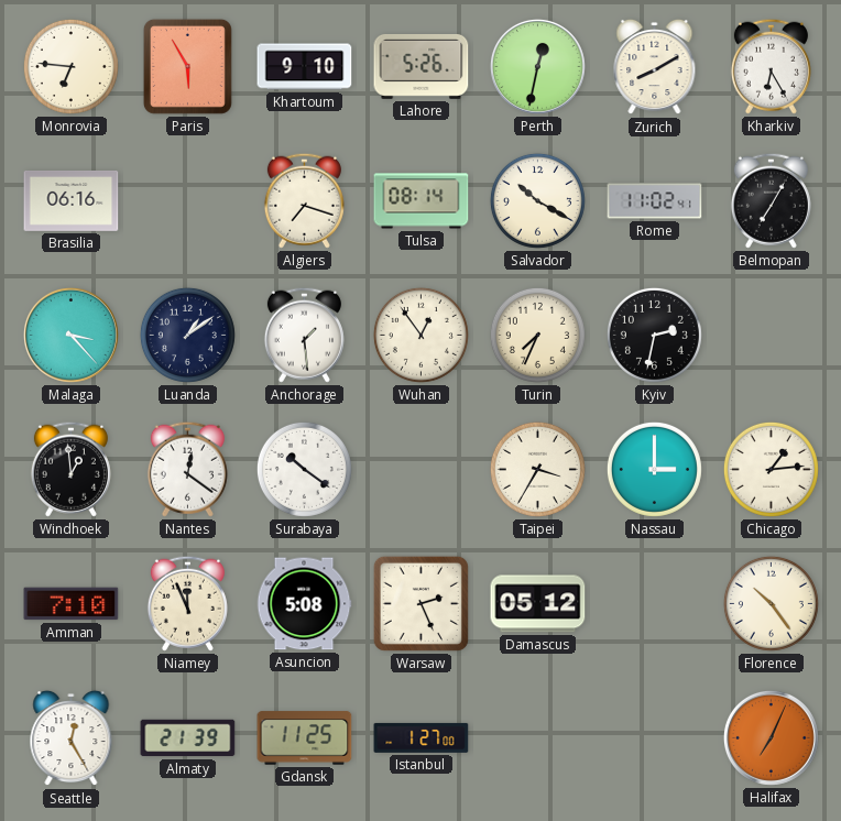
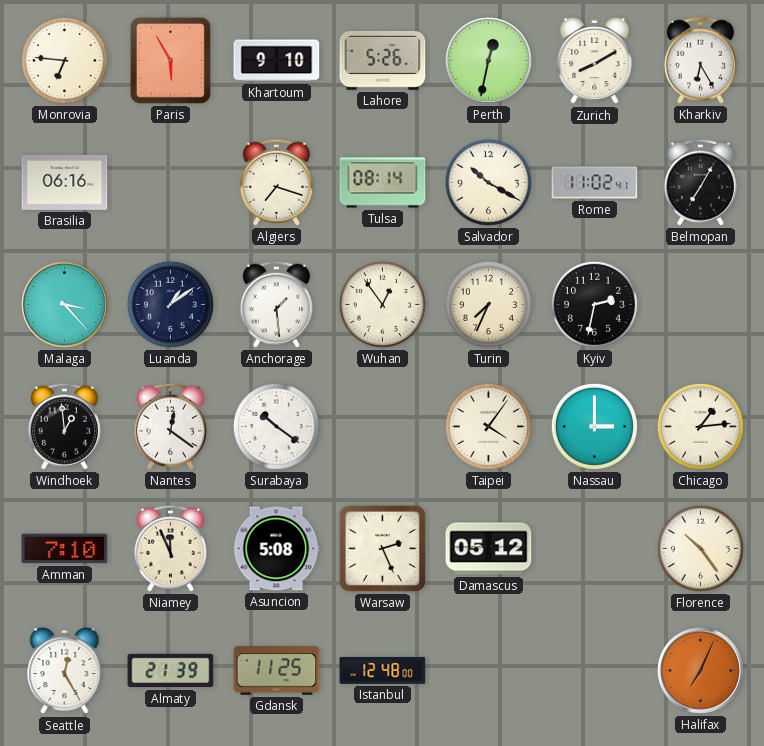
Taipei: 3:35 -> 4:06 (488, 426)
Istanbul: 1:27 -> 12:48 (383, 670)
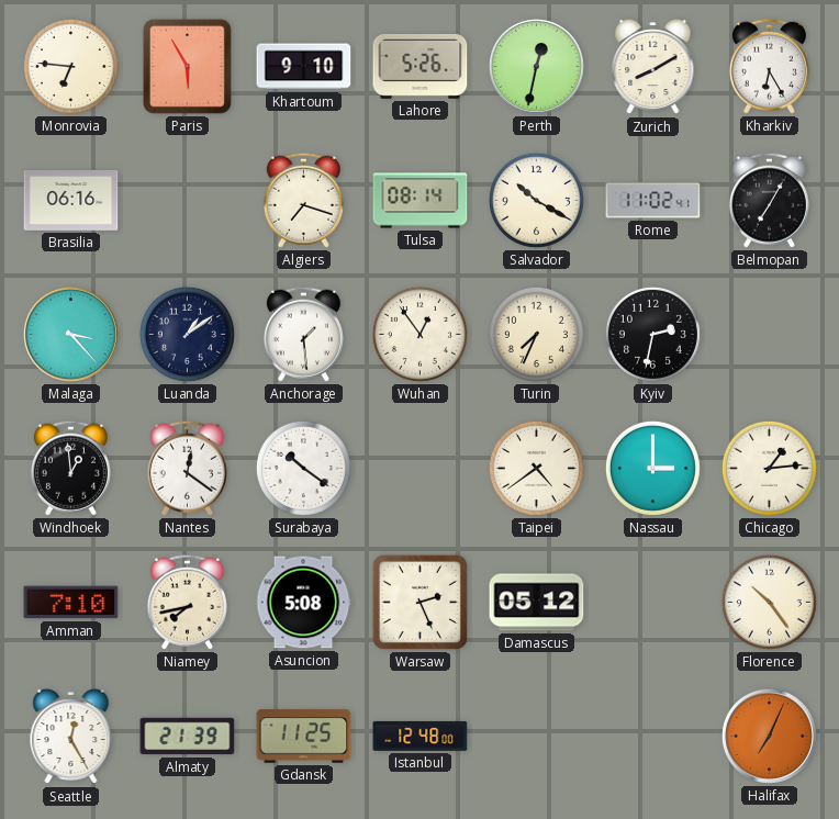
Taipei: 4:06 -> 4:39 (536, 468)
Niamey: 11:56 -> 7:43 (187, 602)
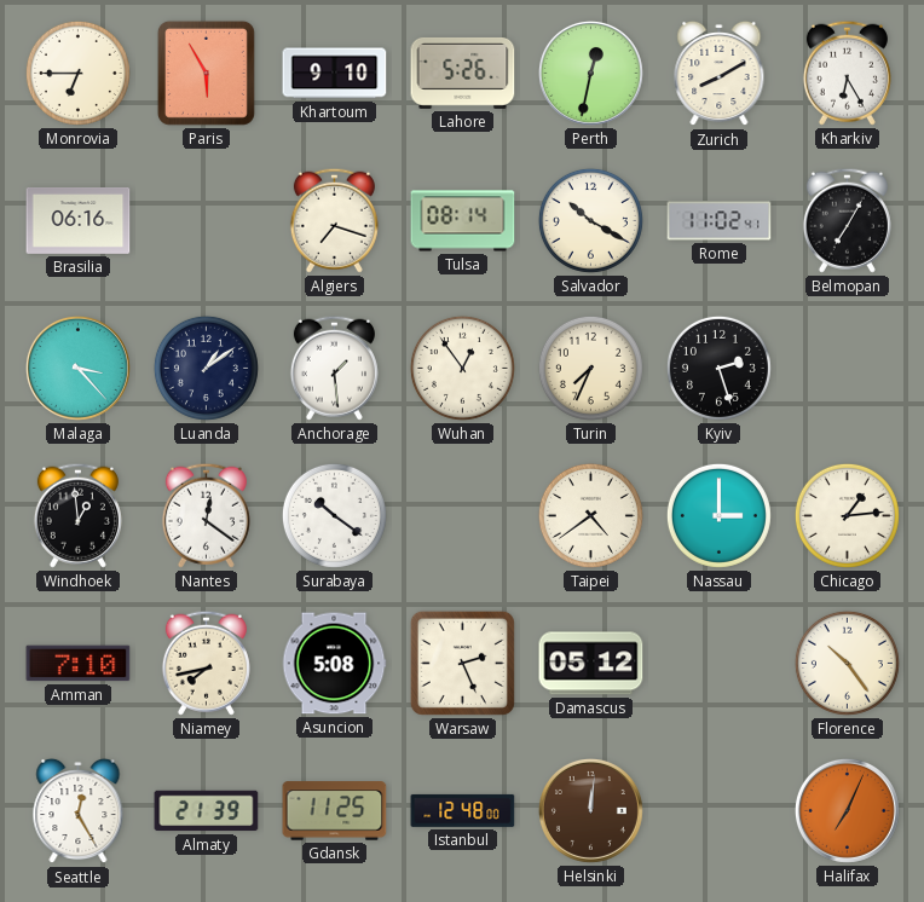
Monrovia: 6:46 -> 6:45 (77, 73)
Kyiv: 2:32 -> 2:27 (718, 368)
Helsinki: none -> 12:01 (590, 810)
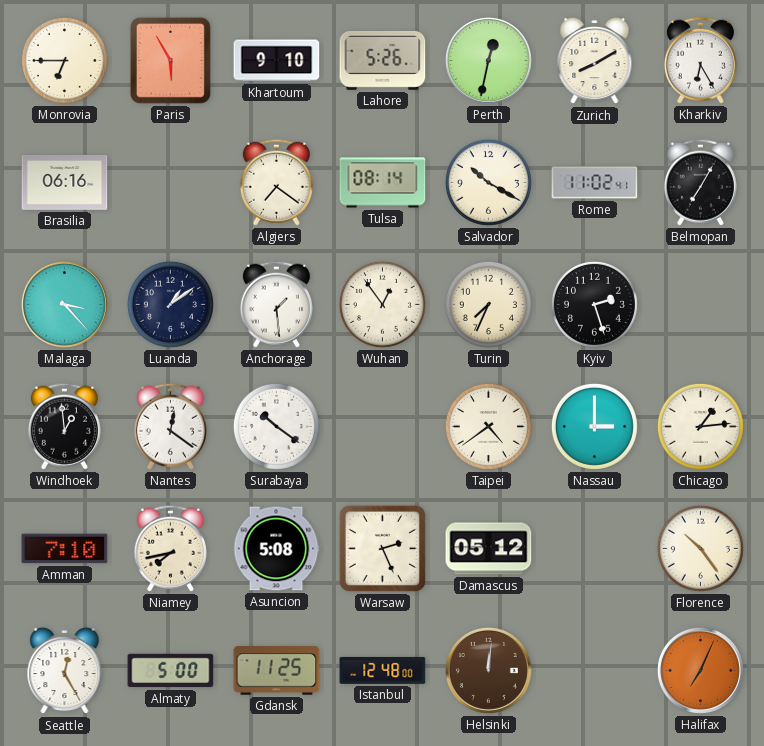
Algiers: 7:18 -> 7:21 (276, 182)
Almaty: 21:39 -> 5:00 (171, 671)
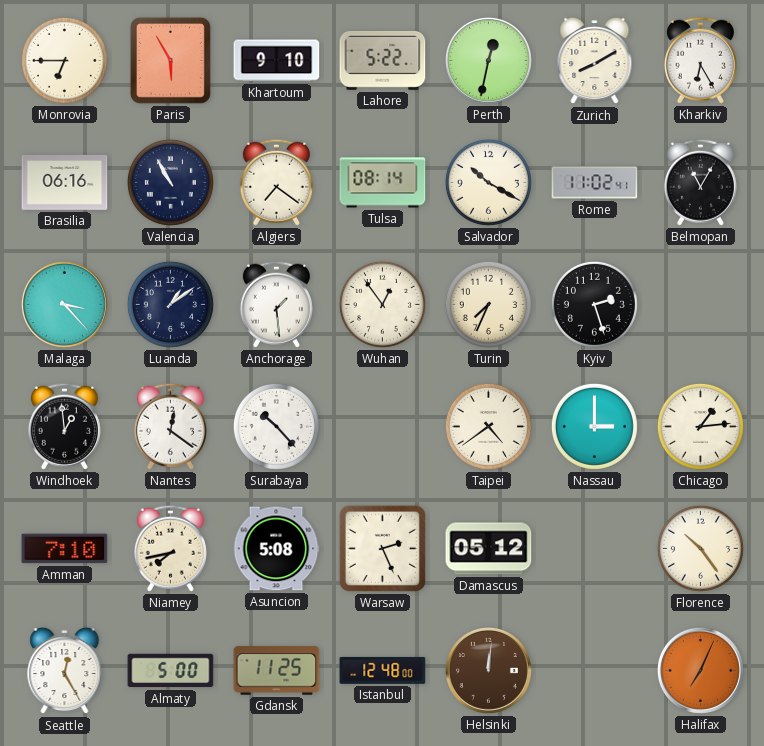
Lahore: 5:26 -> 5:22 (383, 60)
Valencia: none -> 10:55 (170, 182)
Belmopan: 7:05 -> 11:05 (700, 182)
Surabaya: 10:21 -> 10:23 (276, 426)
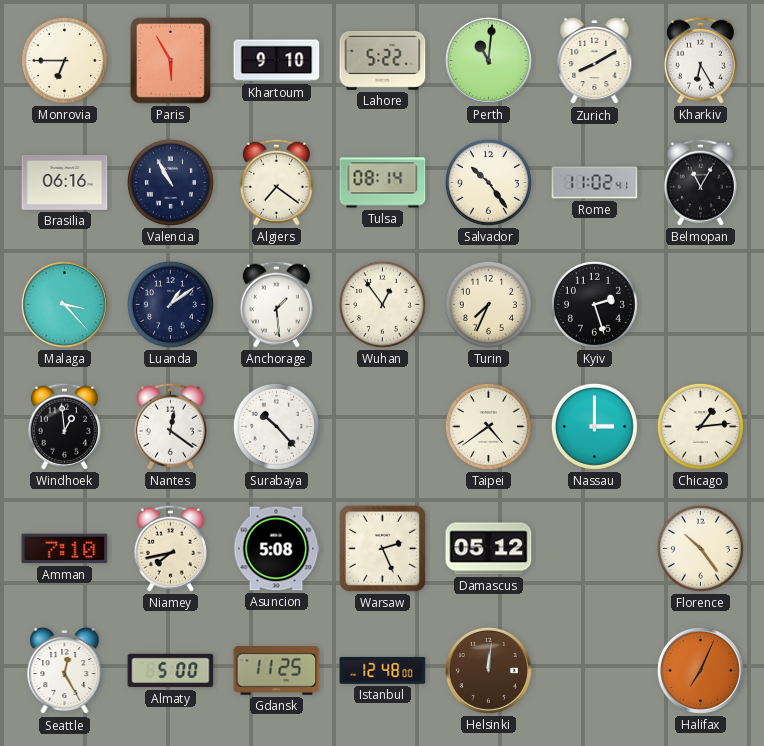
Perth: 12:32 -> 11:01 (488, 60)
Salvador: 10:20 -> 10:24 (488, 182)
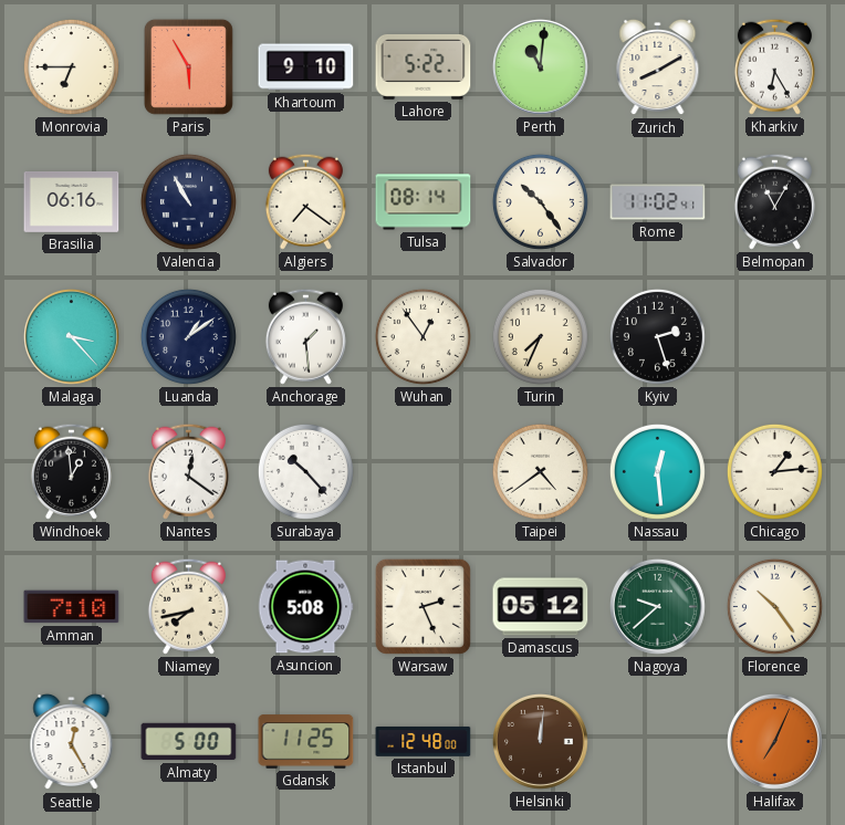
Nassau: 3:00 -> 12:29 (657, 471)
Nagoya: none -> 9:38 (657, 606)
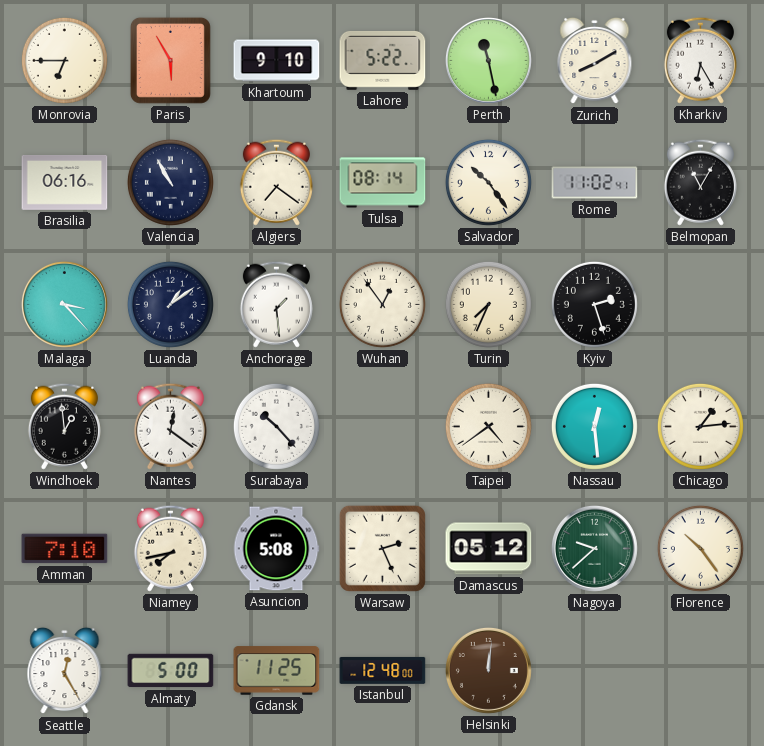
Perth: 11:01 -> 11:28 (488, 60)
Halifax: 7:04 -> none (774, 741)
